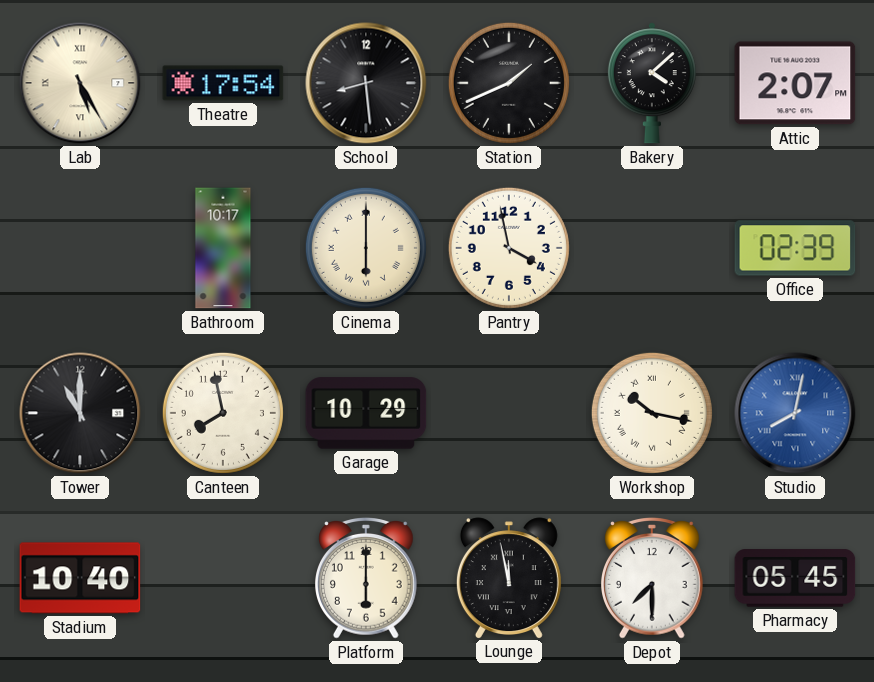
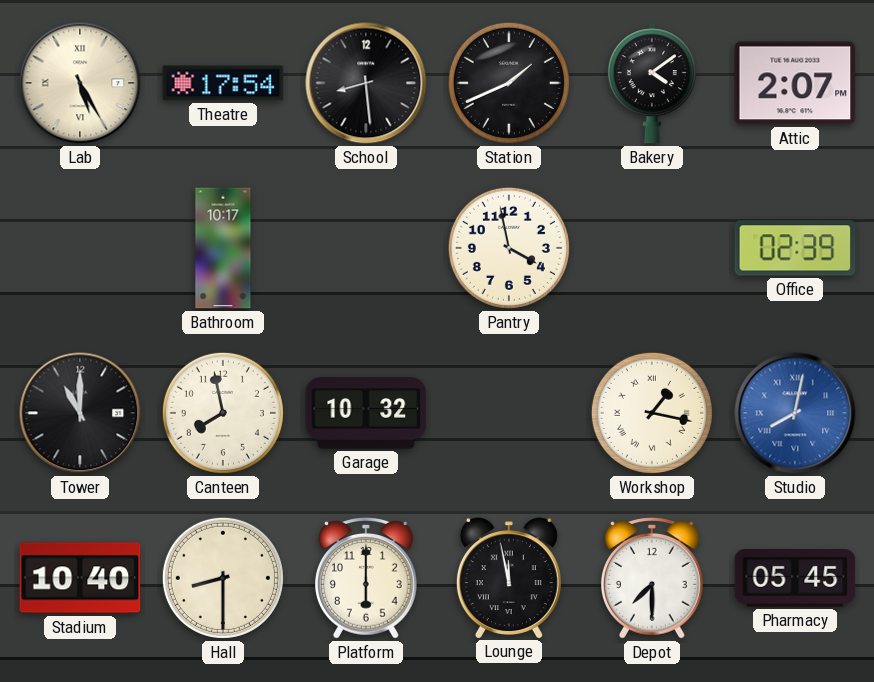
Bakery: 4:08 -> 4:09 (652, 83)
Cinema: 6:00 -> none (366, 248)
Garage: 10:29 -> 10:32 (366, 413)
Workshop: 10:17 -> 1:17 (652, 413)
Hall: none -> 8:30 (223, 578)
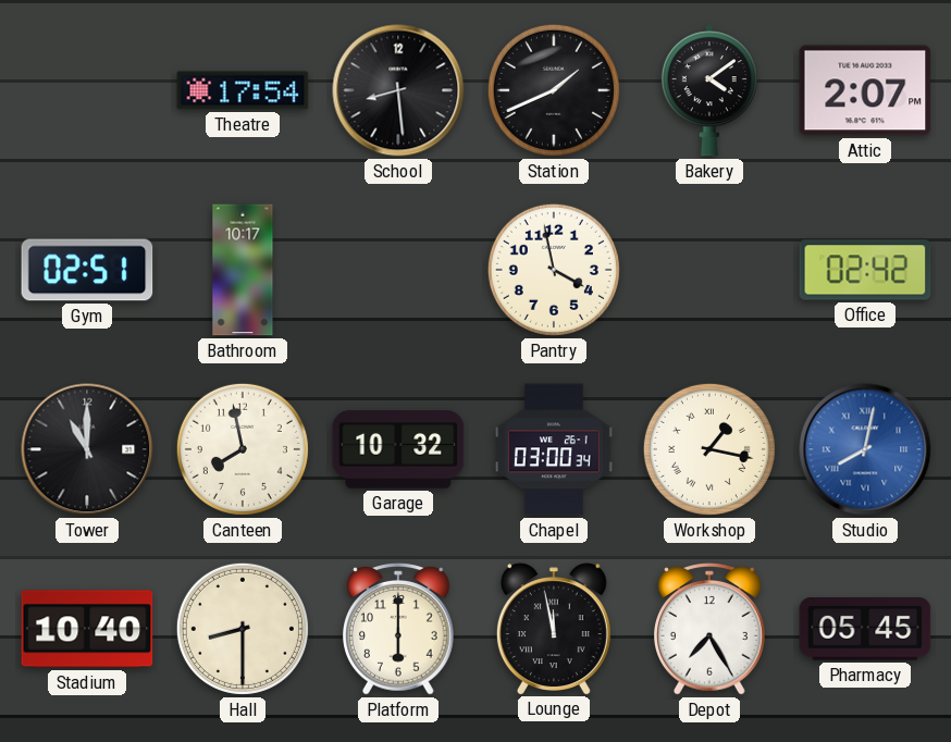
Lab: 5:25 -> none (80, 83)
Gym: none -> 02:51 (87, 270)
Office: 02:39 -> 02:42 (865, 270)
Chapel: none -> 03:00 (554, 449)
Depot: 7:30 -> 7:25 (711, 629)
